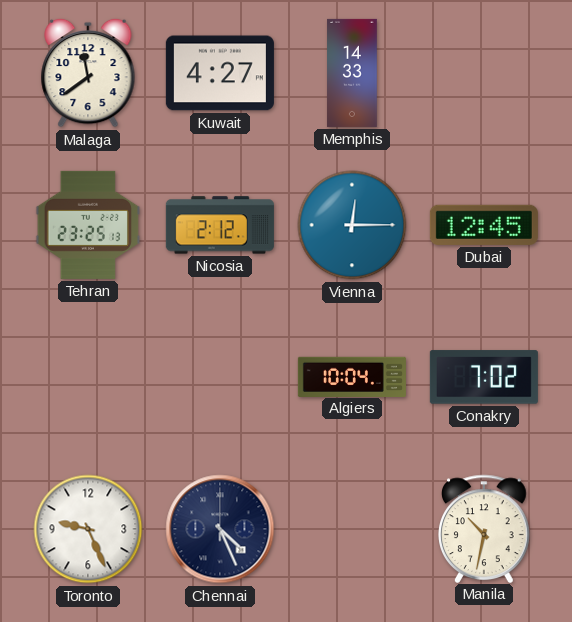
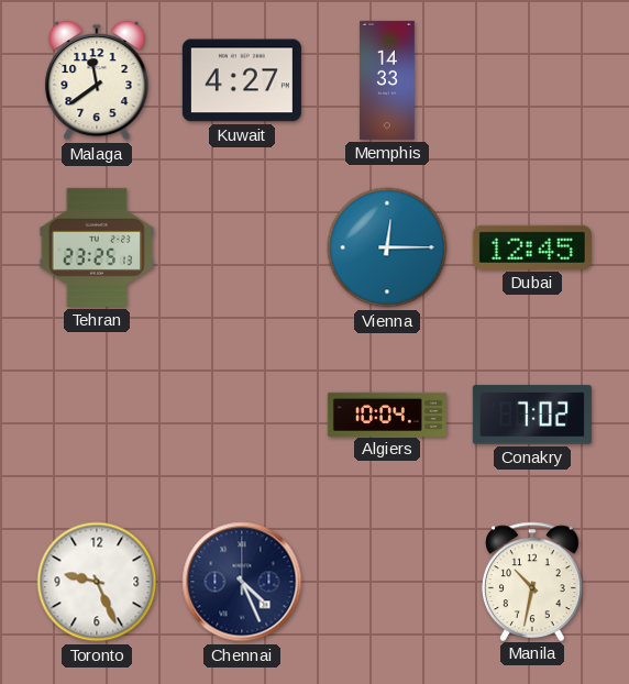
Nicosia: 2:12 -> none (220, 225)
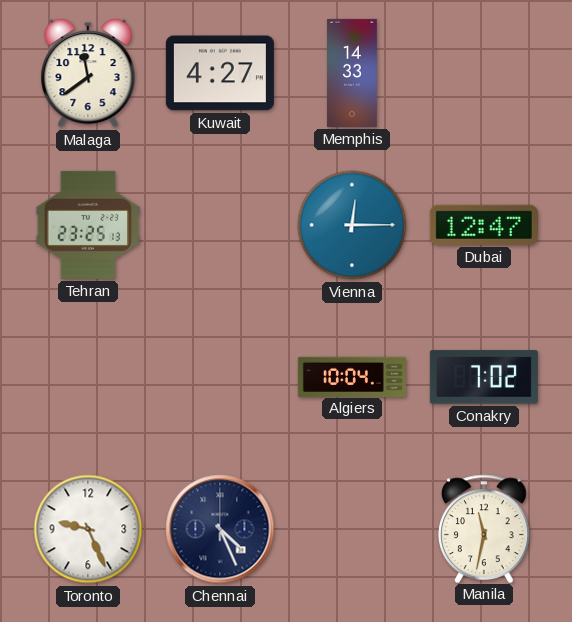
Dubai: 12:45 -> 12:47 (484, 225)
Manila: 10:32 -> 11:32 (485, 528)
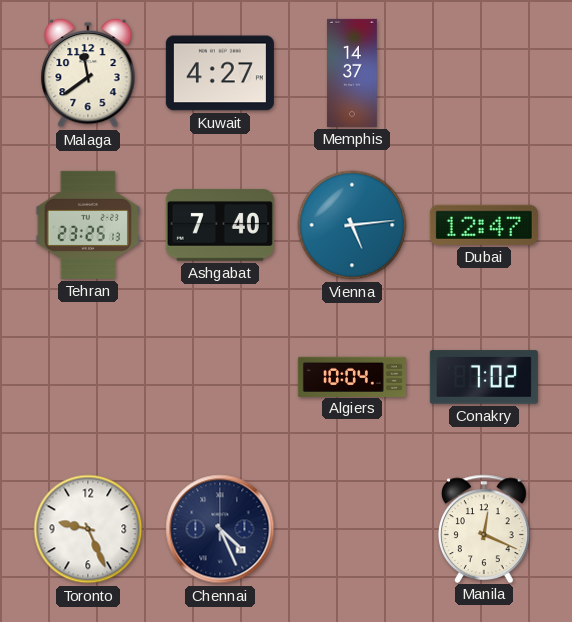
Memphis: 14:33 -> 14:37 (352, 73)
Ashgabat: none -> 7:40 (220, 225)
Vienna: 12:15 -> 5:14 (352, 225)
Manila: 11:32 -> 12:19 (485, 528)
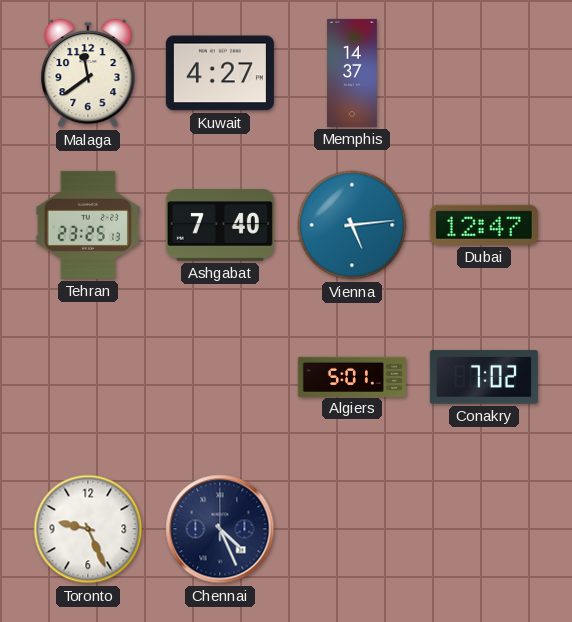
Algiers: 10:04 -> 5:01 (352, 376)
Manila: 12:19 -> none (485, 528)
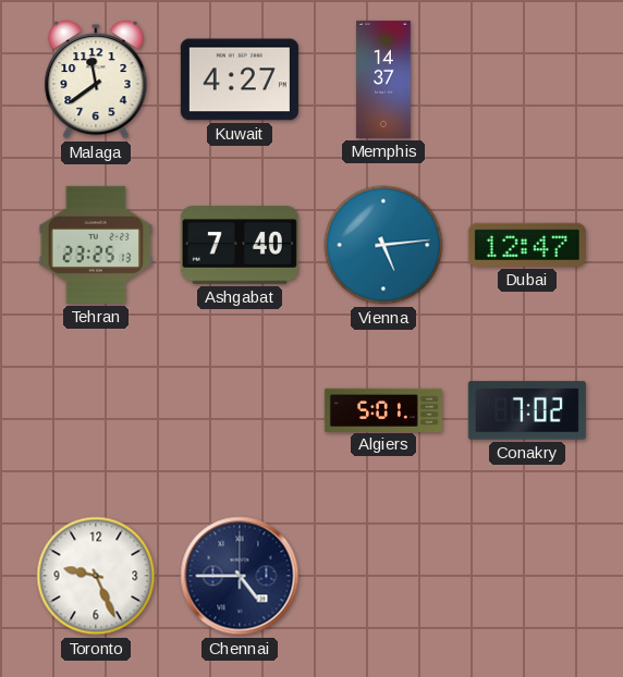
Chennai: 4:26 -> 4:45 (240, 576)
